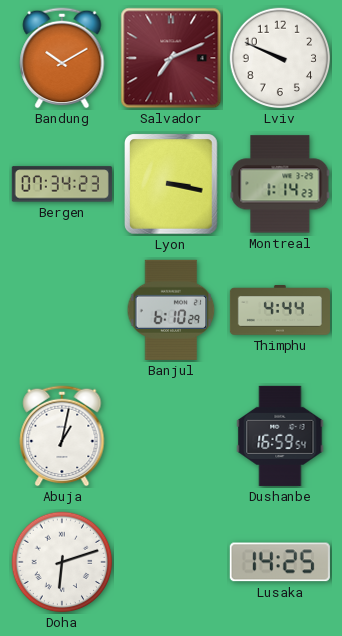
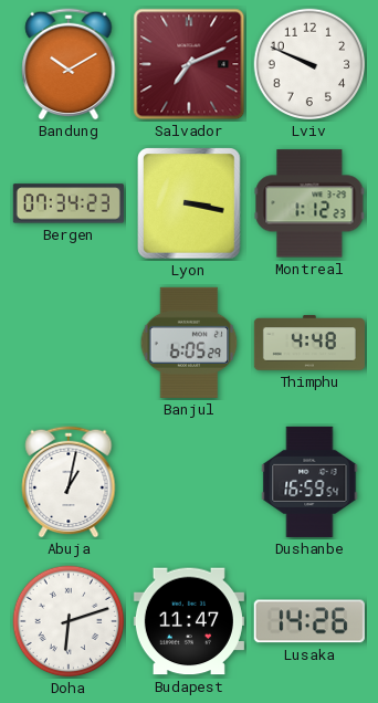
Montreal: 1:14 -> 1:12 (309, 203)
Banjul: 6:10 -> 6:05 (189, 343)
Thimphu: 4:44 -> 4:48 (309, 343)
Budapest: none -> 11:47 (189, 621)
Lusaka: 14:25 -> 14:26 (309, 621)
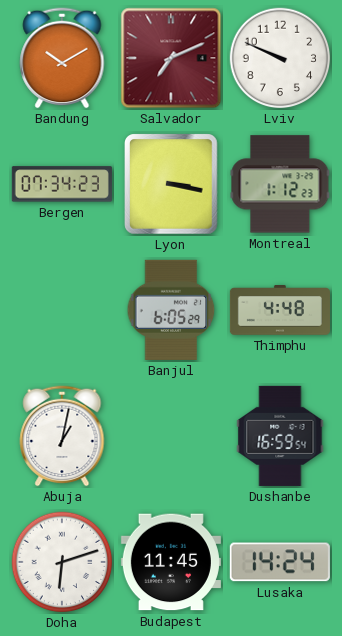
Budapest: 11:47 -> 11:45 (171, 562)
Lusaka: 14:26 -> 14:24 (280, 562)
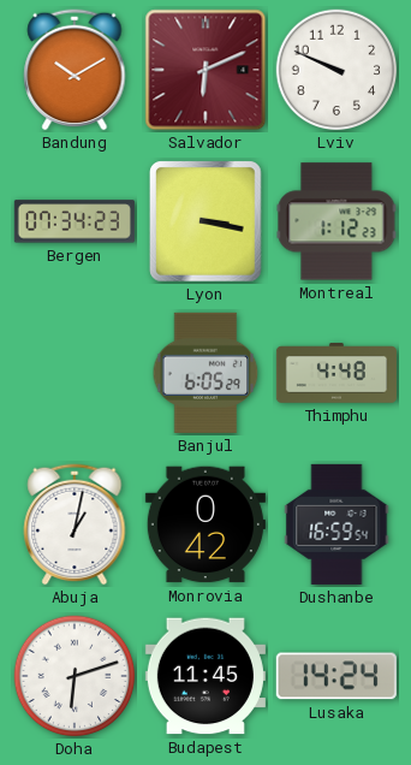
Salvador: 7:11 -> 6:11 (205, 70)
Monrovia: none -> 0:42 (205, 524)
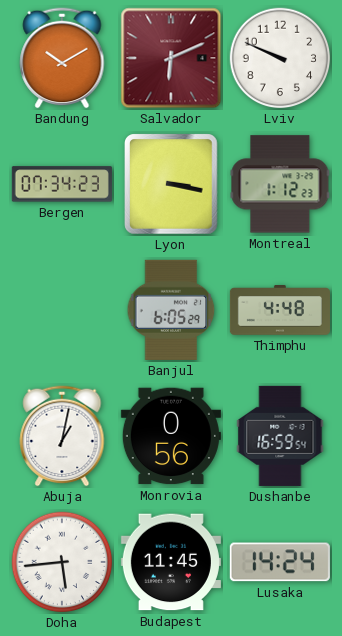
Monrovia: 0:42 -> 0:56 (171, 436)
Doha: 6:12 -> 5:44 (62, 562)
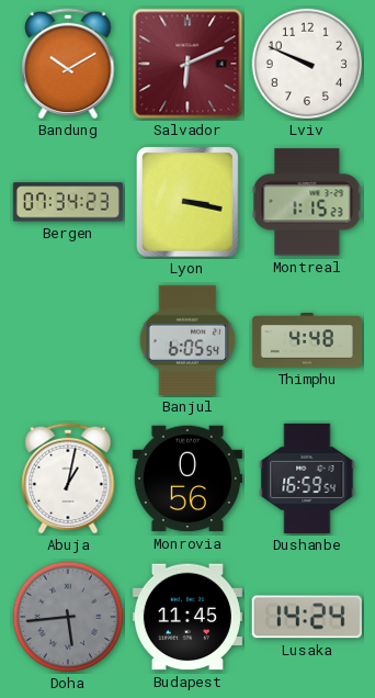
Montreal: 1:12 -> 1:15 (307, 202)
Banjul: 6:05:29 -> 6:05:54 (187, 340)
Doha dial: white -> grey (68, 617)
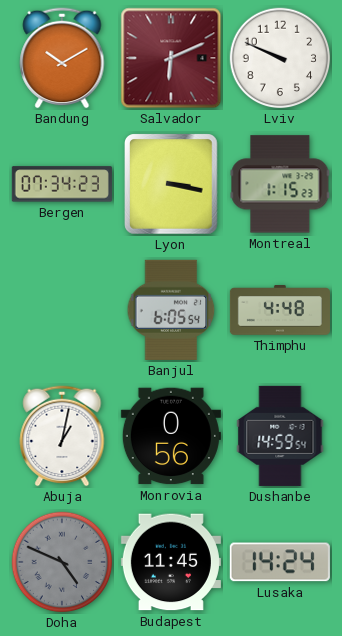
Dushanbe: 16:59 -> 14:59 (280, 436)
Doha: 5:44 -> 4:49 (62, 562)
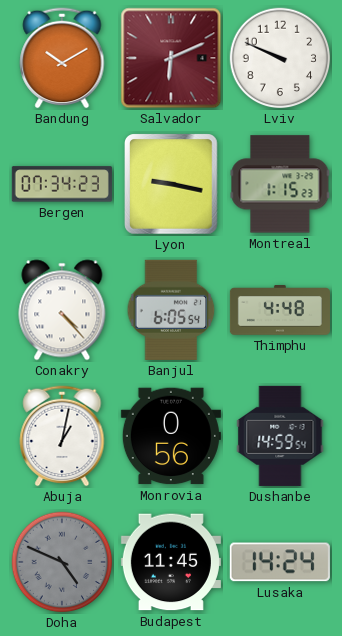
Lyon: 3:17 -> 9:17 (171, 184)
Conakry: none -> 4:23 (62, 310)
